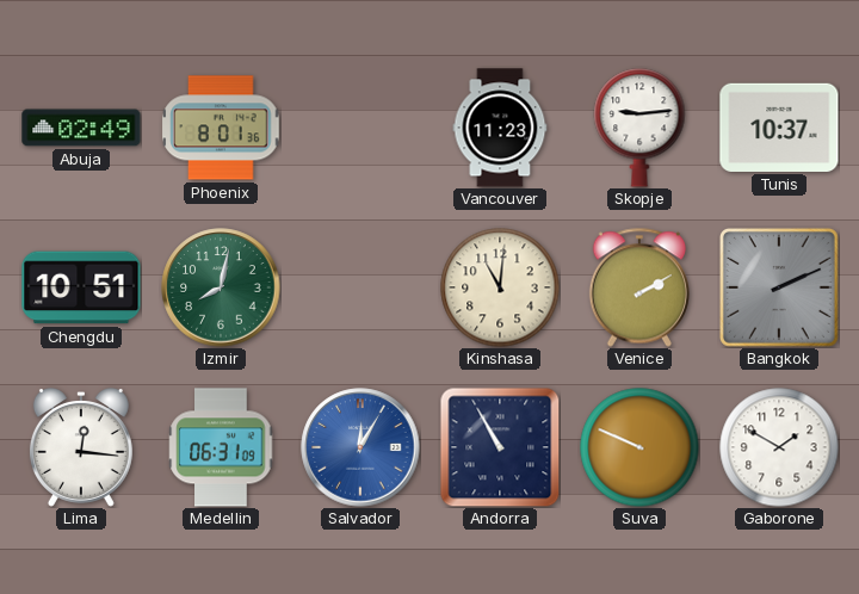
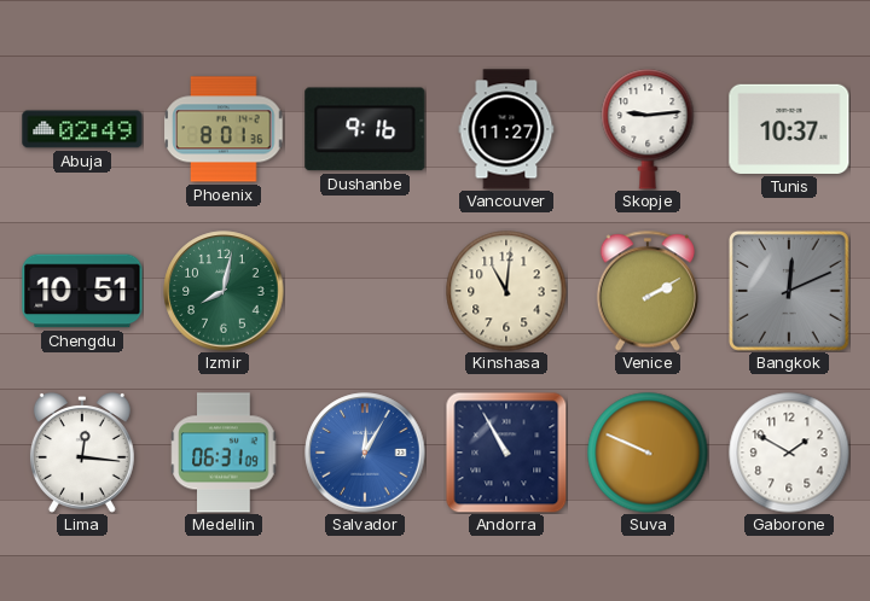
Dushanbe: none -> 9:16 (365, 129)
Vancouver: 11:23 -> 11:27 (506, 129)
Bangkok: 2:11 -> 12:11 (789, 291)
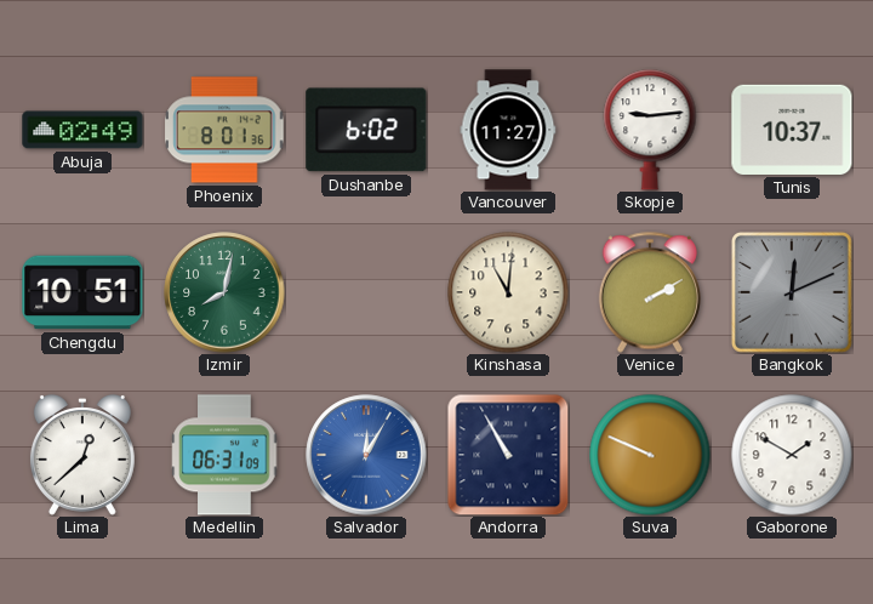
Dushanbe: 9:16 -> 6:02 (366, 130)
Lima: 12:16 -> 12:38 (82, 456)
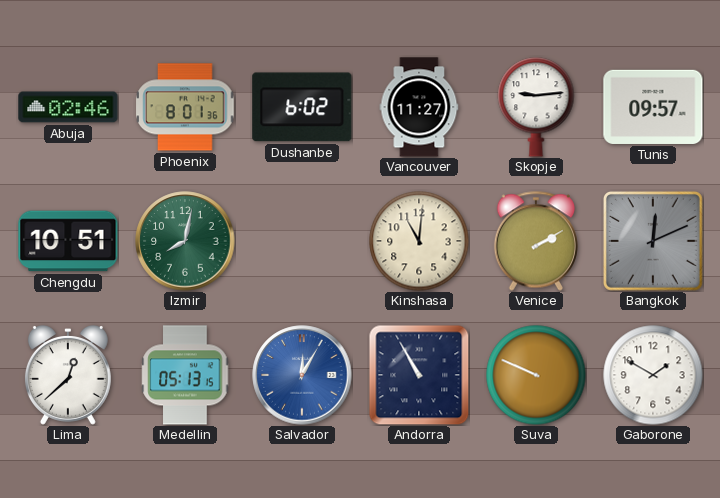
Abuja: 02:49 -> 02:46 (68, 107)
Tunis: 10:37 -> 09:57 (653, 107)
Medellin: 06:31 -> 05:13 (185, 375)
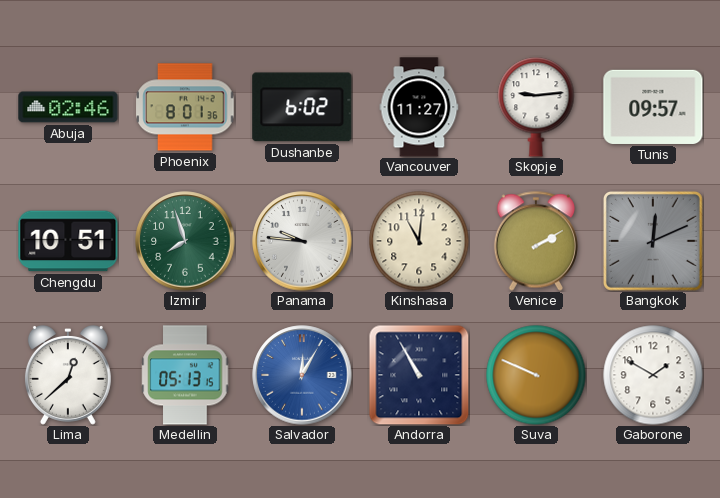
Izmir: 8:02 -> 7:57 (185, 241)
Panama: none -> 9:46 (302, 241)
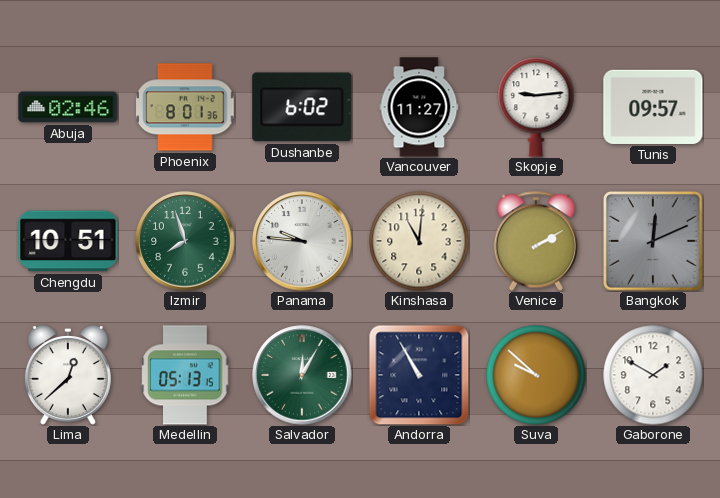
Salvador dial: blue -> green (302, 375)
Suva: 9:49 -> 9:52 (536, 375)
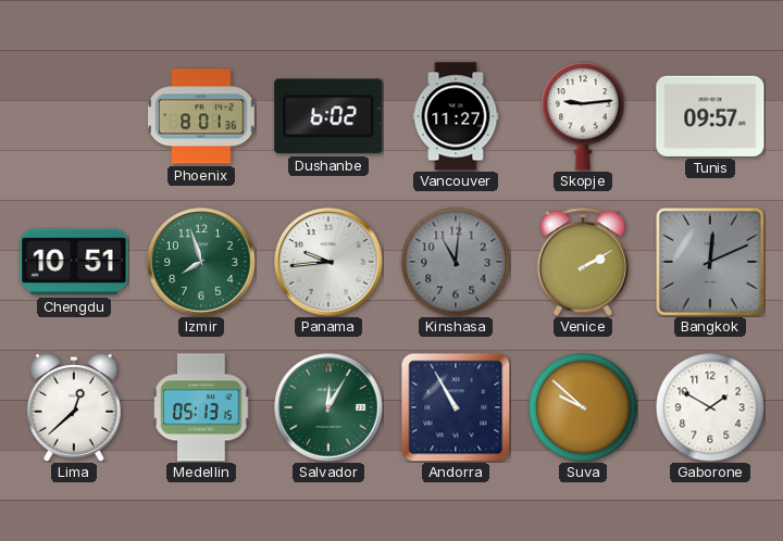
Abuja: 02:46 -> none (68, 107)
Panama: 9:46 -> 9:44 (328, 262)
Kinshasa dial: cream -> grey (456, 262)
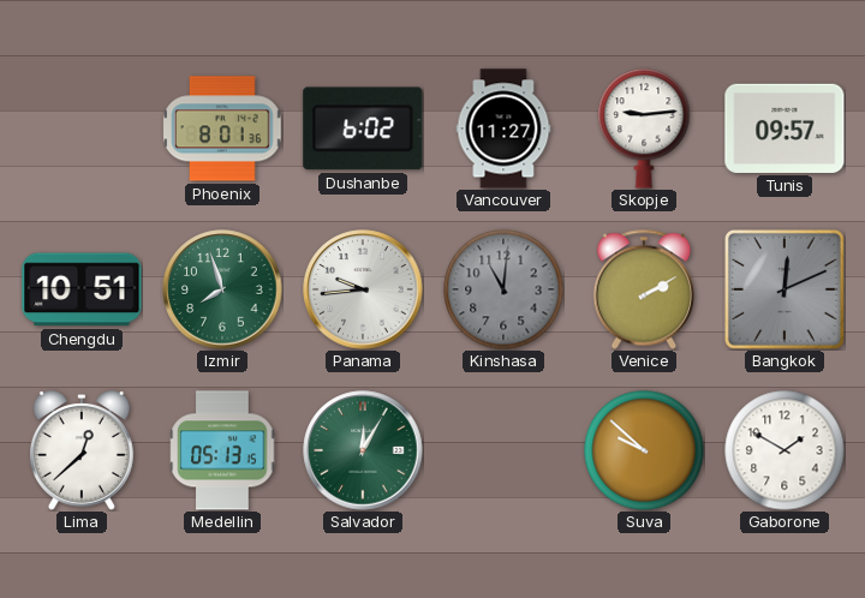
Andorra: 10:55 -> none (456, 407)
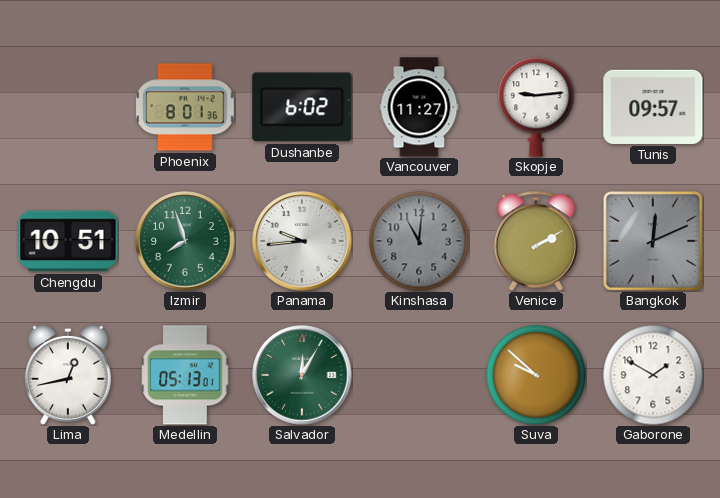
Lima: 12:38 -> 12:43 (68, 376)
Medellin: 05:13:15 -> 05:13:01 (185, 375)
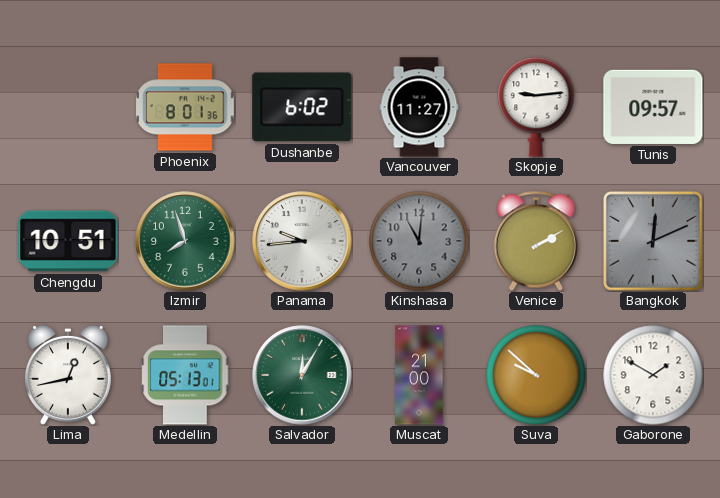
Muscat: none -> 21:00 (419, 375)
